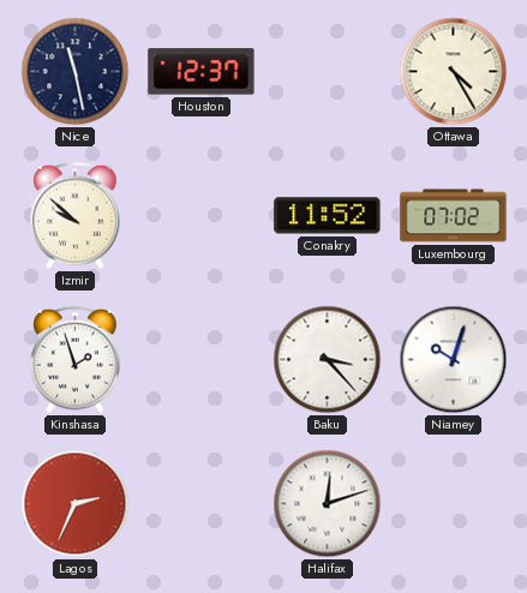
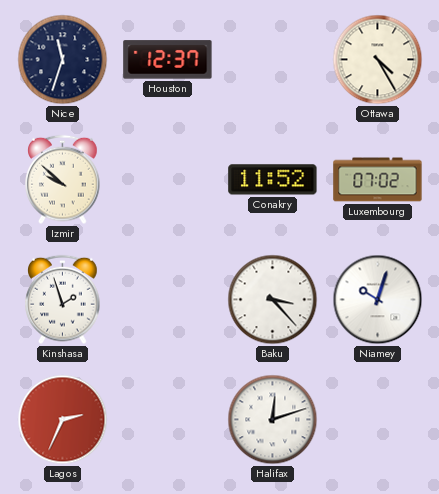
Nice: 11:28 -> 11:33 (63, 60)
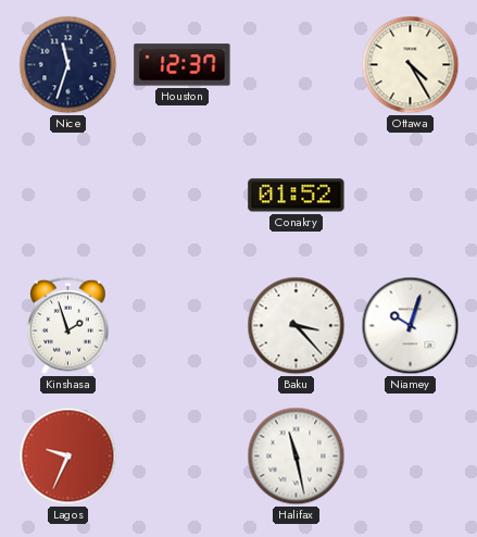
Izmir: 9:52 -> none (63, 180)
Conakry: 11:52 -> 01:52 (297, 196)
Luxembourg: 07:02 -> none (378, 180)
Lagos: 2:34 -> 9:34 (68, 457)
Halifax: 12:12 -> 11:28 (297, 457)
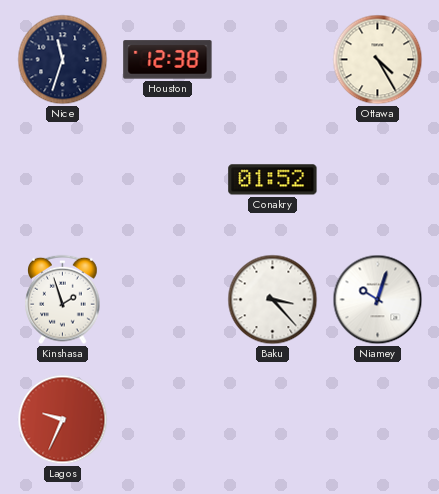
Houston: 12:37 -> 12:38 (168, 60)
Halifax: 11:28 -> none (297, 457)
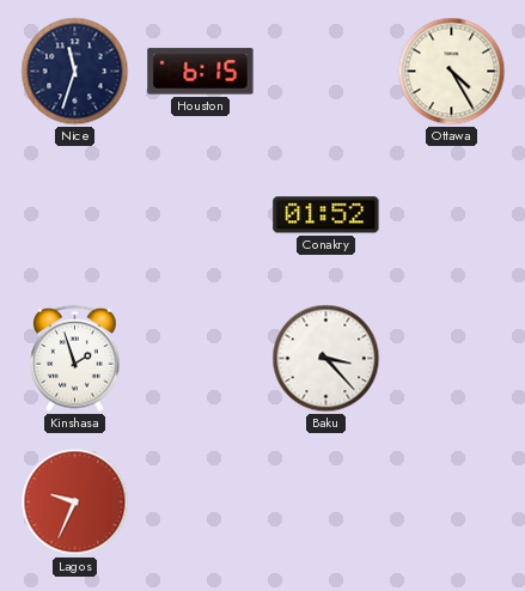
Houston: 12:38 -> 6:15 (201, 72)
Niamey: 10:03 -> none (378, 300)
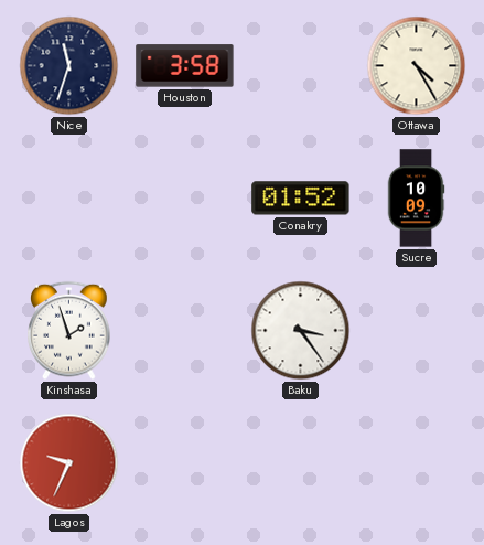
Houston: 6:15 -> 3:58 (185, 66)
Sucre: none -> 10:09 (416, 199)
Baku: 3:23 -> 3:24 (301, 331)
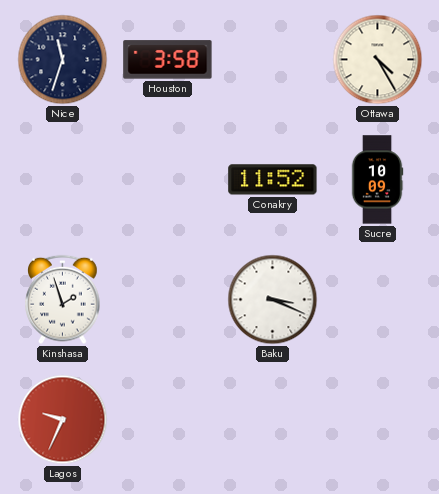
Conakry: 01:52 -> 11:52 (273, 180)
Baku: 3:24 -> 3:19 (273, 300)
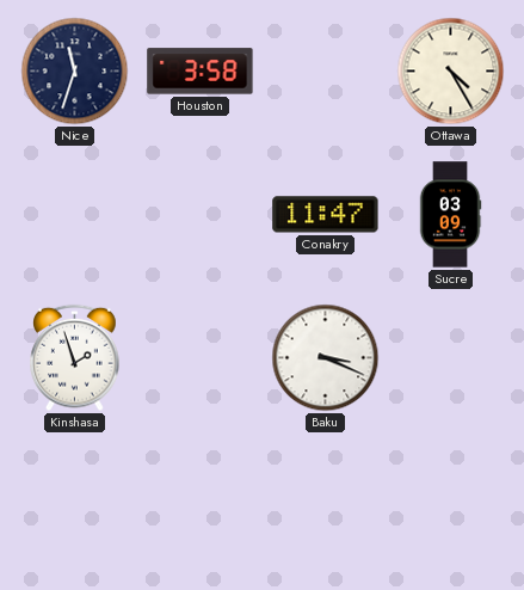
Conakry: 11:52 -> 11:47 (326, 215)
Sucre: 10:09 -> 03:09 (450, 215)
Lagos: 9:34 -> none (63, 420)
